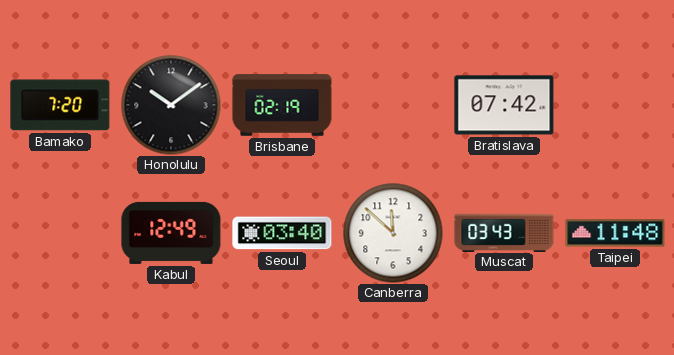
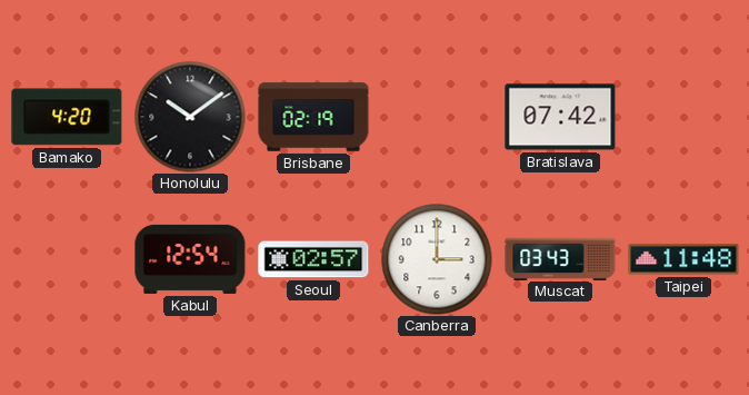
Bamako: 7:20 -> 4:20 (67, 117)
Kabul: 12:49 -> 12:54 (190, 259)
Seoul: 03:40 -> 02:57 (313, 259)
Canberra: 11:52 -> 3:00 (437, 259)
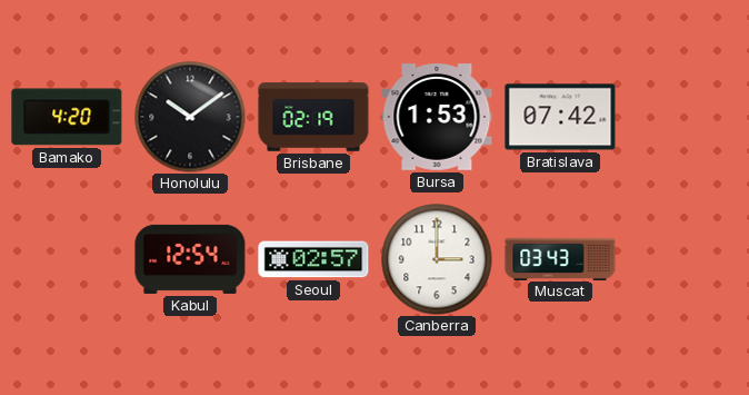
Bursa: none -> 1:53 (437, 117)
Taipei: 11:48 -> none (683, 259)
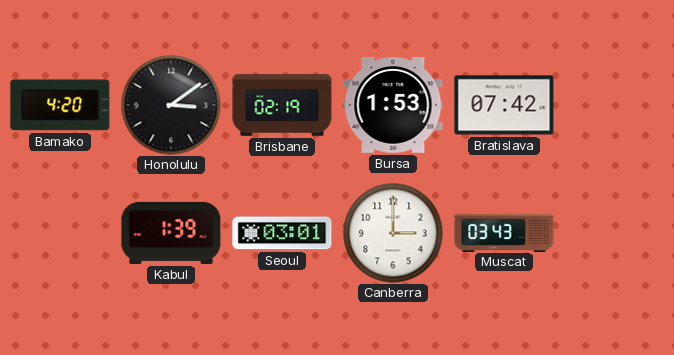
Honolulu: 10:09 -> 3:09 (171, 105)
Kabul: 12:54 -> 1:39 (171, 233)
Seoul: 02:57 -> 03:01 (282, 233)
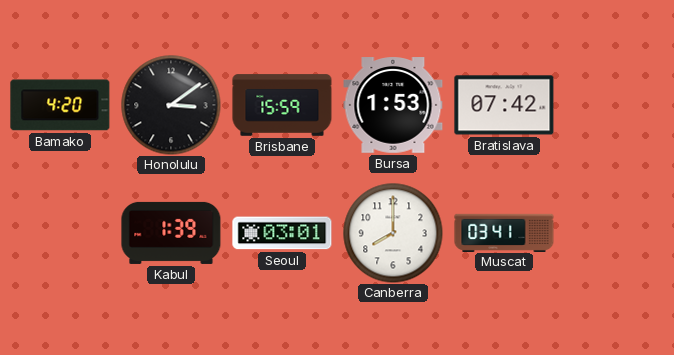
Brisbane: 02:19 -> 15:59 (282, 105)
Canberra: 3:00 -> 8:00 (393, 233)
Muscat: 03:43 -> 03:41 (504, 232)
